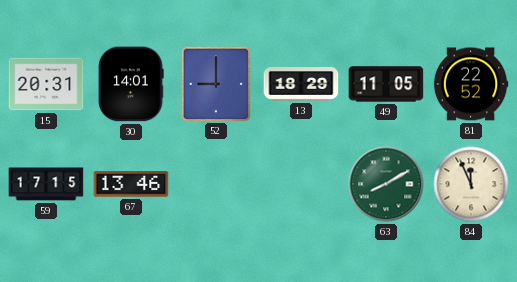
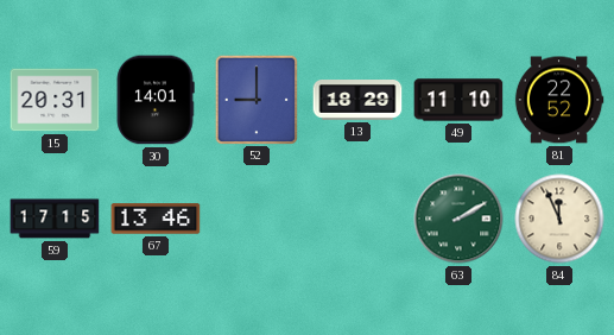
49: 11:05 -> 11:10 (458, 100)
63: 8:10 -> 2:10 (458, 219)
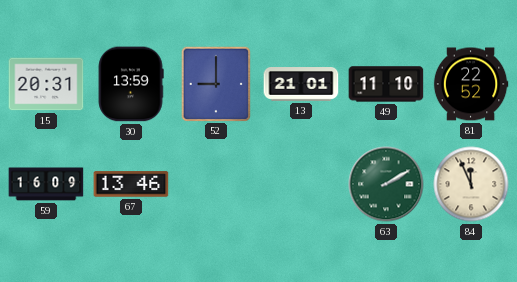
30: 14:01 -> 13:59 (131, 84)
13: 18:29 -> 21:01 (301, 84)
59: 17:15 -> 16:09 (46, 184)
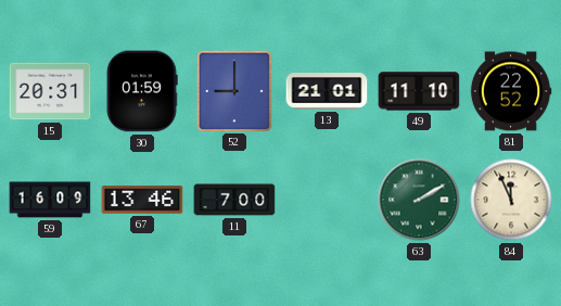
30: 13:59 -> 01:59 (142, 91)
11: none -> 7:00 (234, 200)
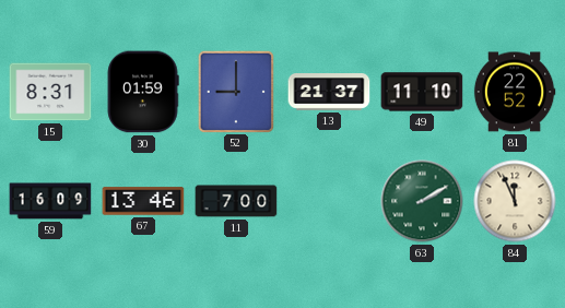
15: 20:31 -> 8:31 (50, 92)
13: 21:01 -> 21:37 (329, 92)
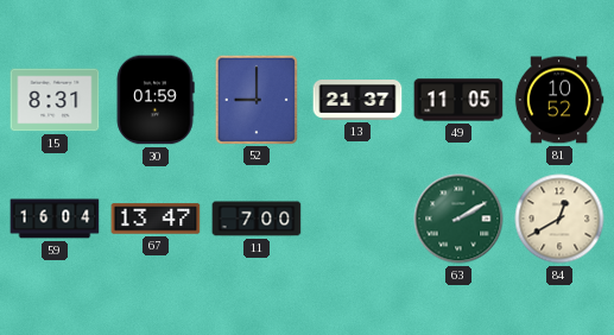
49: 11:10 -> 11:05 (458, 100)
81: 22:52 -> 10:52 (559, 100)
59: 16:09 -> 16:04 (55, 219)
67: 13:46 -> 13:47 (156, 219)
84: 11:56 -> 12:40 (559, 219)
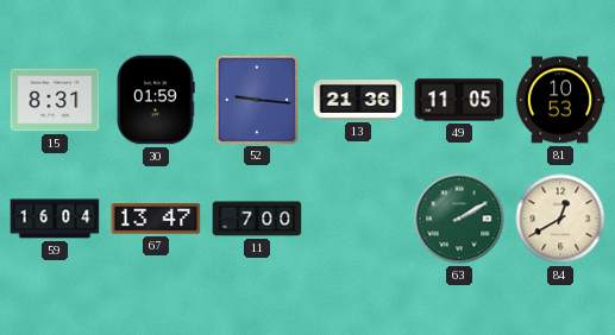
52: 9:00 -> 9:16 (256, 99)
13: 21:37 -> 21:36 (358, 100)
81: 10:52 -> 10:53 (560, 100)
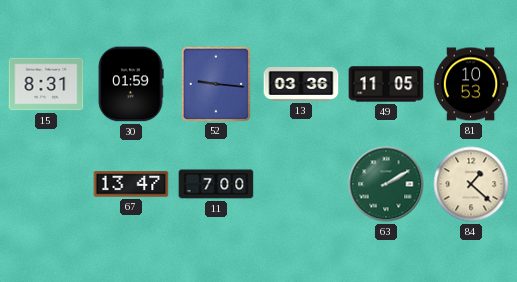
13: 21:36 -> 03:36 (301, 84)
59: 16:04 -> none (55, 219)
84: 12:40 -> 1:22 (471, 184)
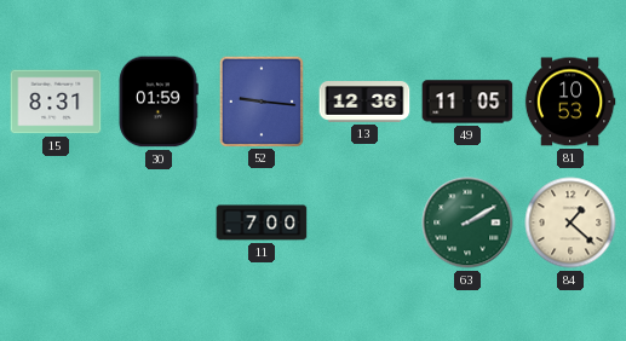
13: 03:36 -> 12:36 (364, 102)
67: 13:47 -> none (131, 184)
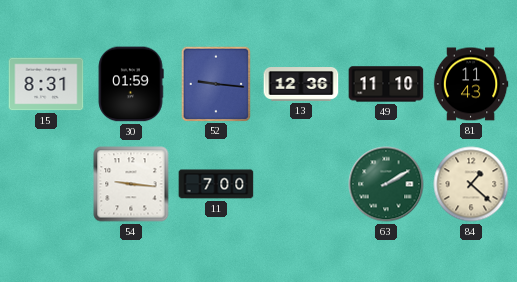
49: 11:05 -> 11:10 (386, 84)
81: 10:53 -> 11:43 (471, 84)
54: none -> 9:16 (131, 184)
